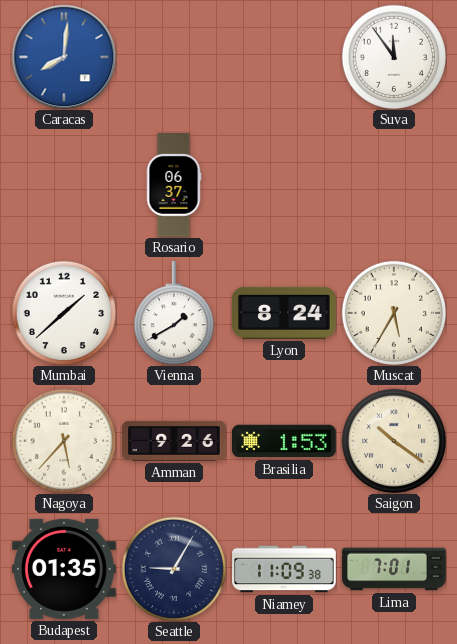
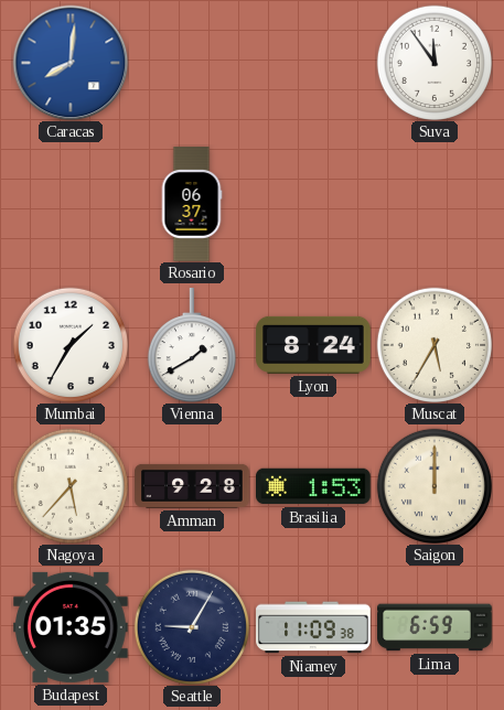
Mumbai: 1:38 -> 1:35 (69, 344)
Amman: 9:26 -> 9:28 (192, 486)
Saigon: 10:21 -> 12:00 (433, 485)
Lima: 7:01 -> 6:59 (435, 627)
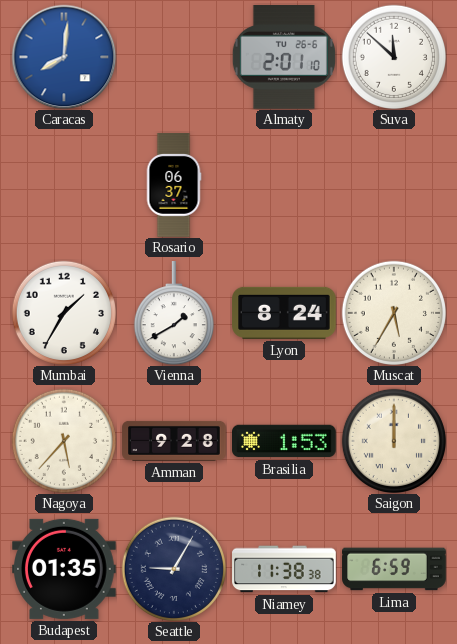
Almaty: none -> 2:01 (284, 58)
Suva: 11:54 -> 11:52 (393, 56)
Niamey: 11:09 -> 11:38 (284, 569)
